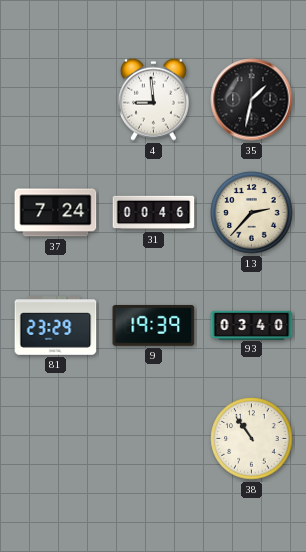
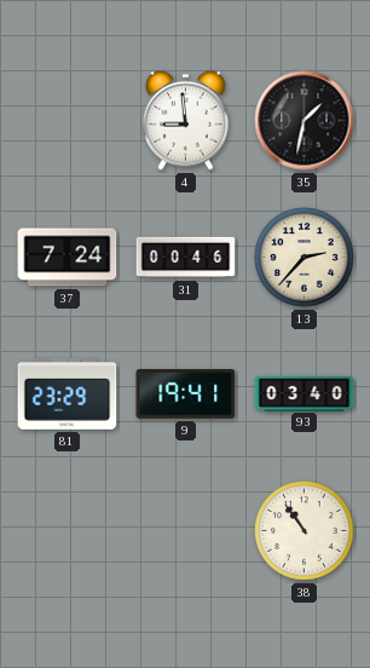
9: 19:39 -> 19:41 (186, 393)
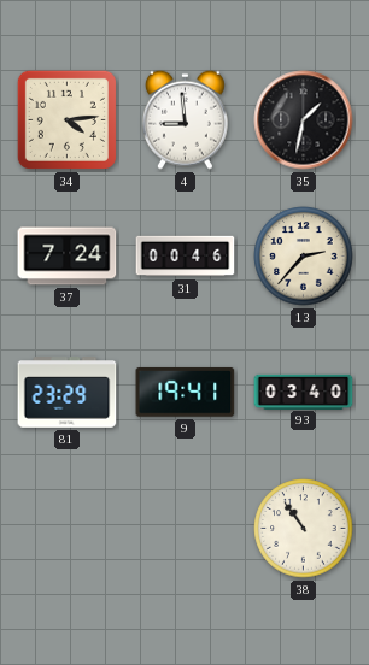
34: none -> 4:14 (66, 119)
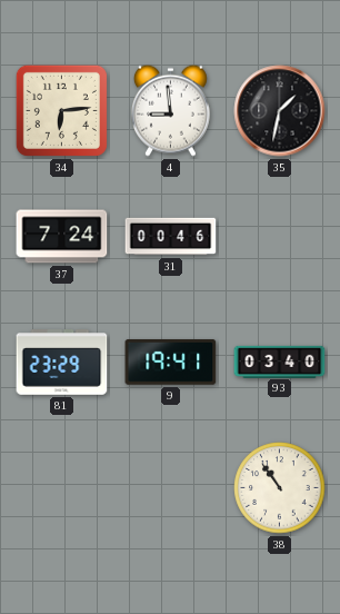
34: 4:14 -> 6:14 (61, 110)
13: 2:37 -> none (304, 257)
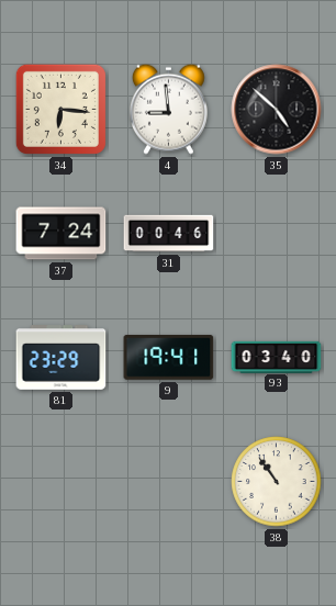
34: 6:14 -> 6:16 (60, 109)
35: 1:32 -> 4:52 (277, 110)
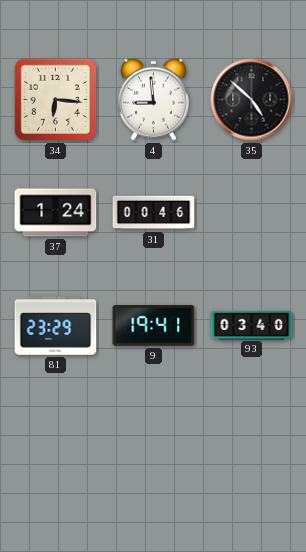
37: 7:24 -> 1:24 (56, 213)
38: 10:54 -> none (277, 482)
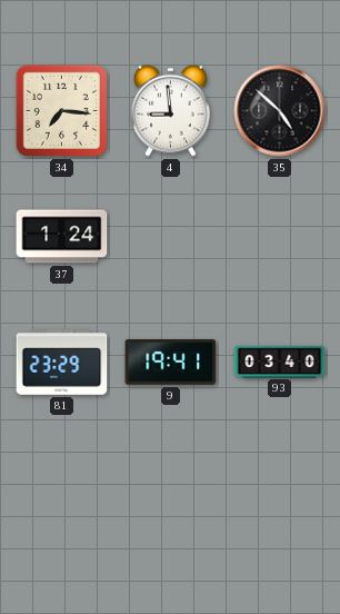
34: 6:16 -> 7:16 (61, 110)
31: 00:46 -> none (154, 213)
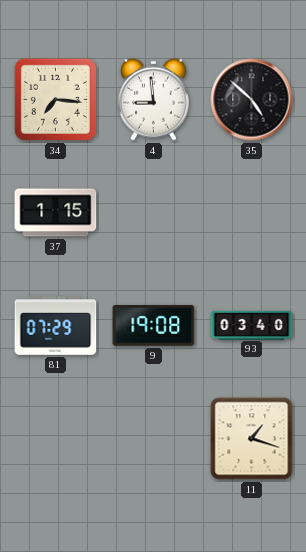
37: 1:24 -> 1:15 (56, 213)
81: 23:29 -> 07:29 (56, 326)
9: 19:41 -> 19:08 (154, 325)
11: none -> 1:18 (252, 439)
